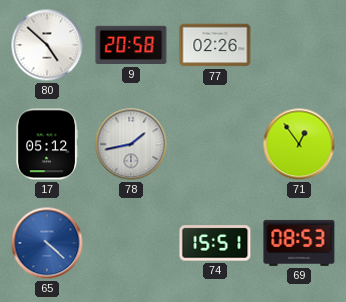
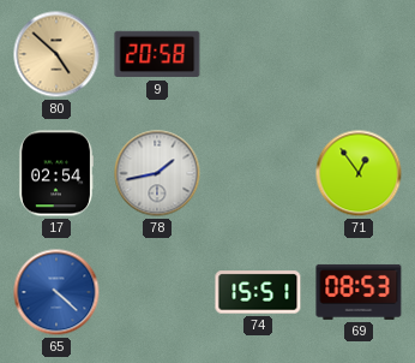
80 dial: white -> champagne (56, 54)
77: 02:26 -> none (215, 45)
17: 05:12 -> 02:54 (55, 173)
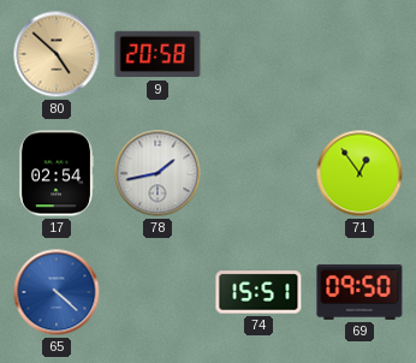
69: 08:53 -> 09:50 (359, 292)
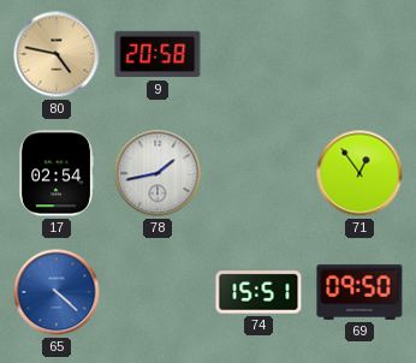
80: 4:52 -> 4:47 (57, 54)
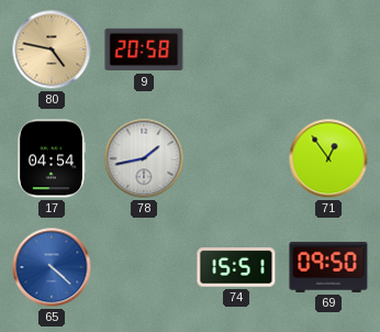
17: 02:54 -> 04:54 (51, 158)
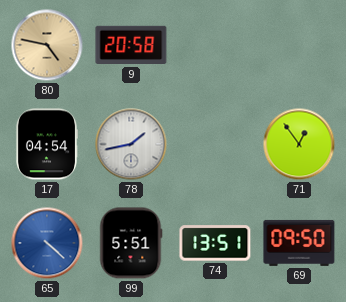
99: none -> 5:51 (131, 243)
74: 15:51 -> 13:51 (215, 243)
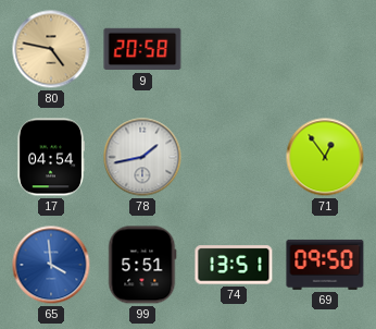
65: 4:22 -> 3:59 (51, 265)
